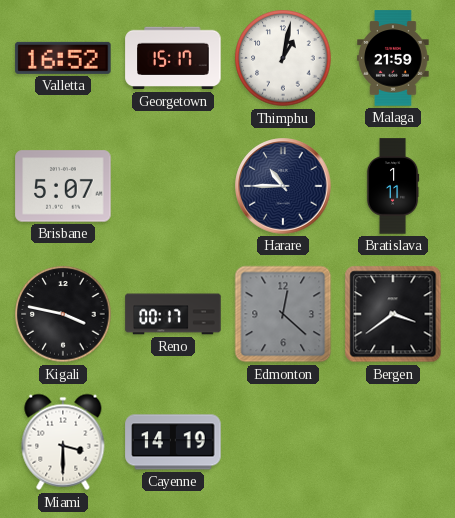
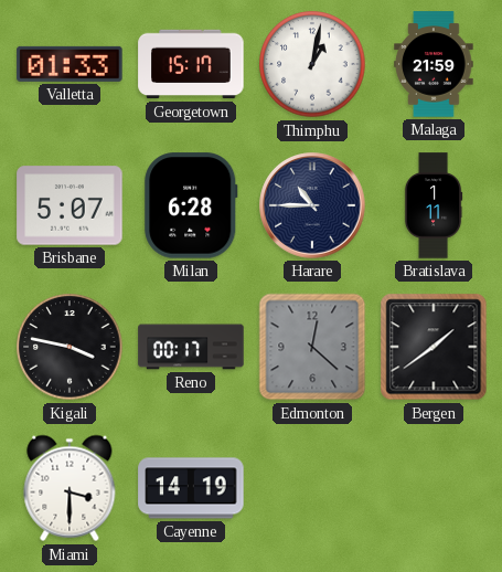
Valletta: 16:52 -> 01:33 (70, 64)
Milan: none -> 6:28 (191, 205)
Bergen: 3:39 -> 1:39 (434, 347)
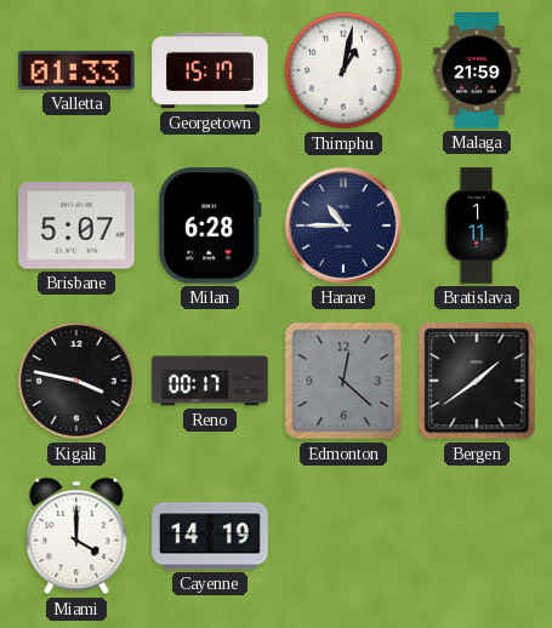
Miami: 3:30 -> 4:00 (76, 536)
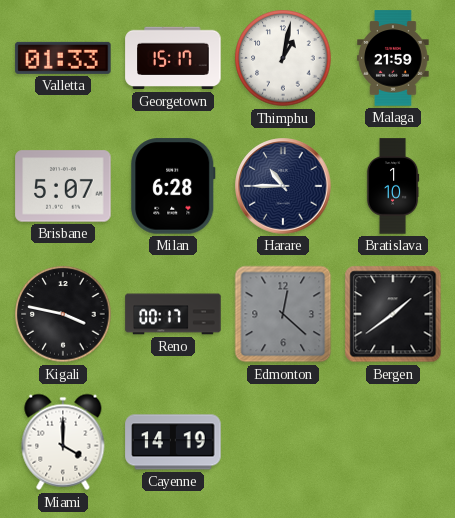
Bratislava: 1:11 -> 1:10 (393, 186)
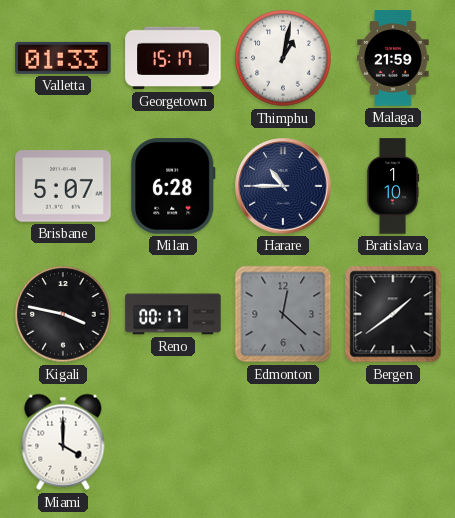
Cayenne: 14:19 -> none (173, 442)
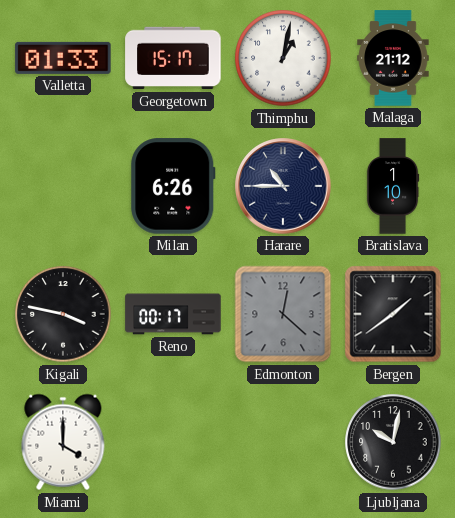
Malaga: 21:59 -> 21:12 (393, 58)
Brisbane: 5:07 -> none (63, 186)
Milan: 6:28 -> 6:26 (173, 186)
Ljubljana: none -> 10:02 (393, 442)
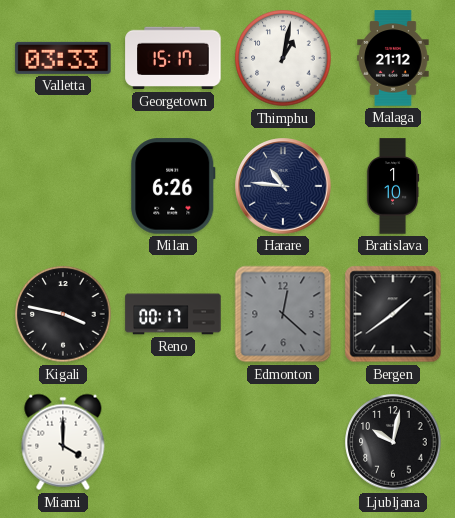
Valletta: 01:33 -> 03:33 (63, 58)
Harare: 10:45 -> 10:46 (283, 186)
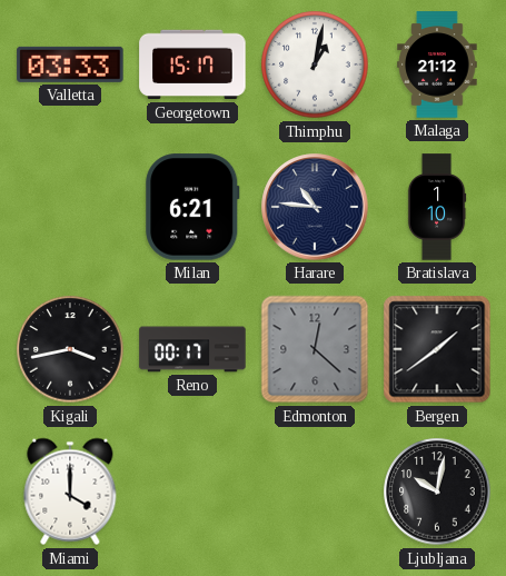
Milan: 6:26 -> 6:21 (192, 207)
Kigali: 3:47 -> 3:43 (70, 349)
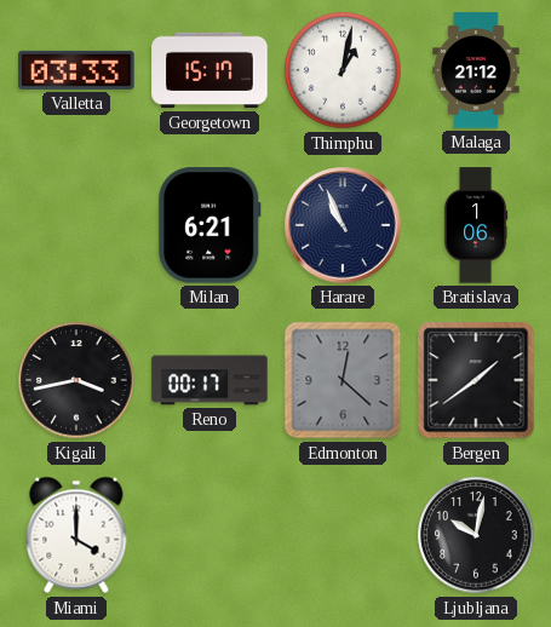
Harare: 10:46 -> 10:56 (343, 225)
Bratislava: 1:10 -> 1:06 (476, 225)
